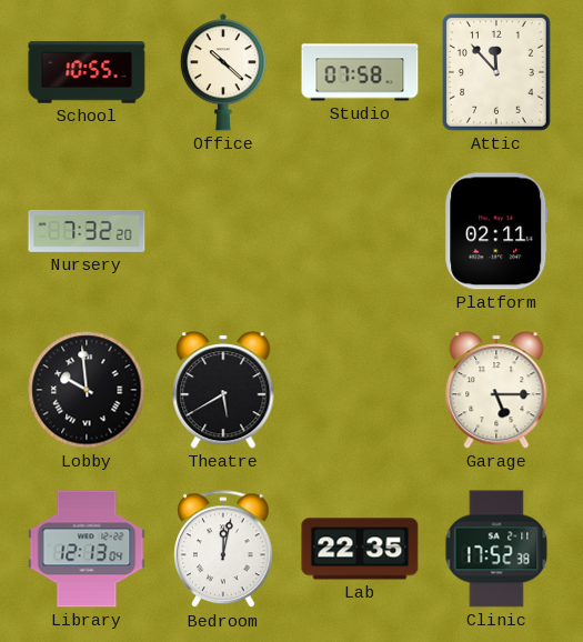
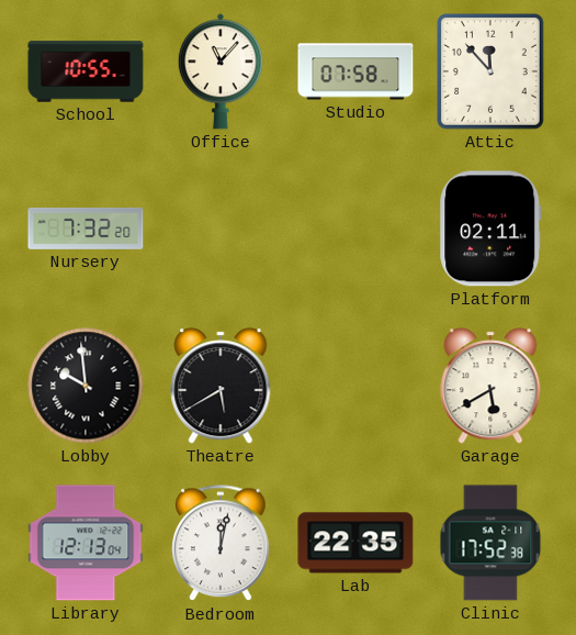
Office: 10:22 -> 11:07 (221, 71)
Garage: 5:15 -> 5:40 (490, 386)
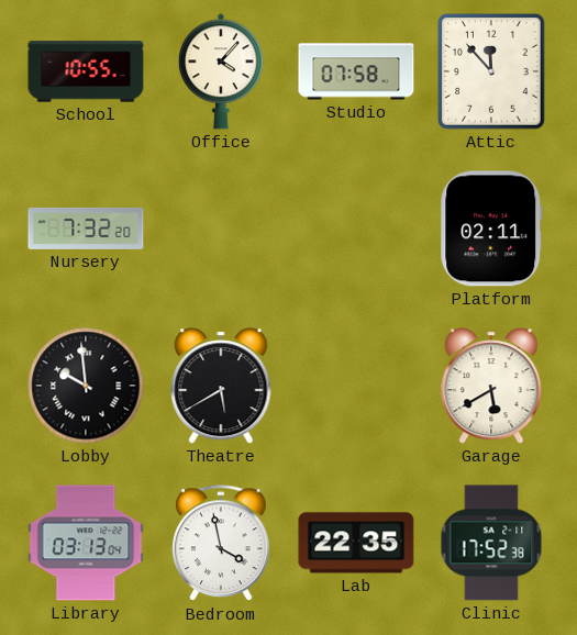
Office: 11:07 -> 4:07 (221, 71)
Library: 12:13 -> 03:13 (86, 543)
Bedroom: 12:02 -> 3:58 (221, 544)
